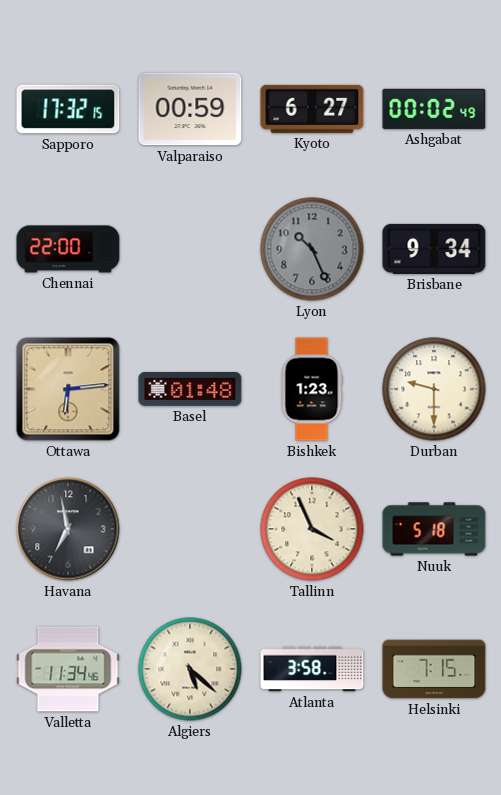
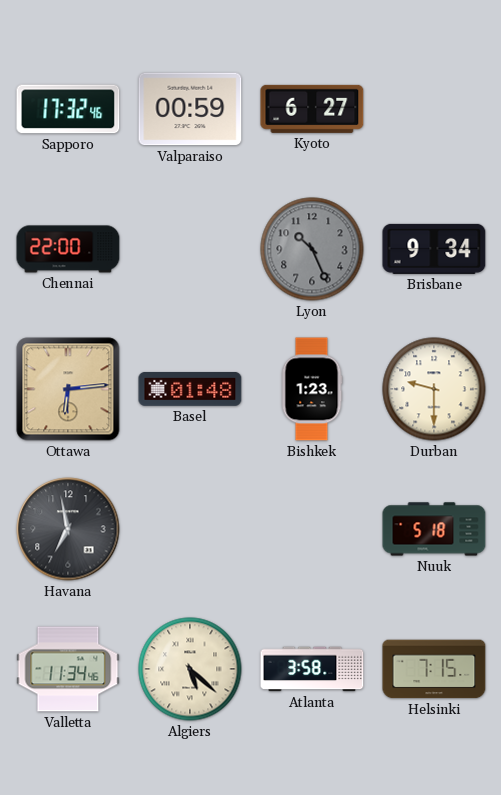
Sapporo: 17:32:15 -> 17:32:46 (68, 109)
Ashgabat: 00:02 -> none (434, 109)
Tallinn: 3:56 -> none (312, 529)
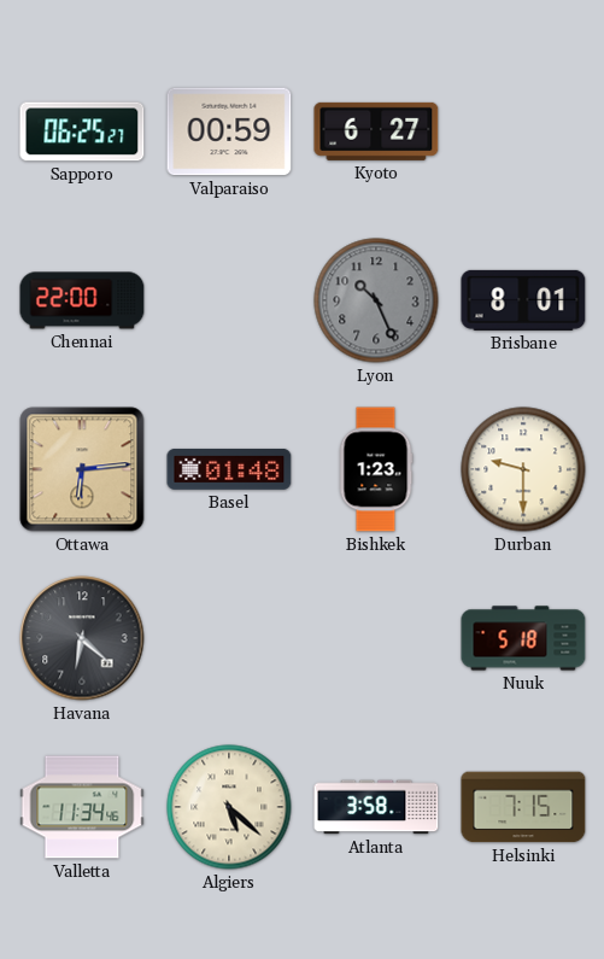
Sapporo: 17:32 -> 06:25 (82, 131)
Brisbane: 9:34 -> 8:01 (523, 300)
Havana: 6:58 -> 6:22 (82, 638)
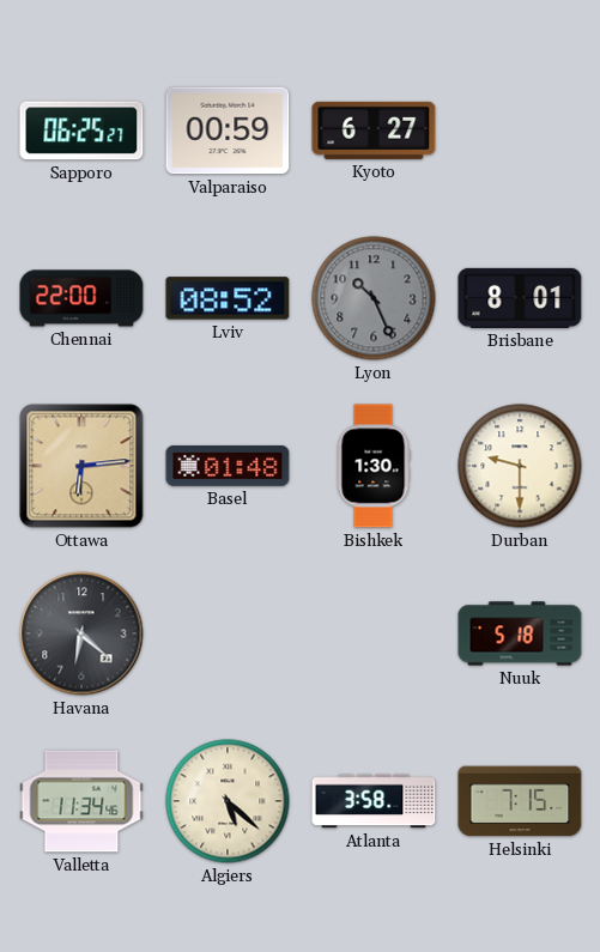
Lviv: none -> 08:52 (228, 298)
Bishkek: 1:23 -> 1:30 (374, 466)
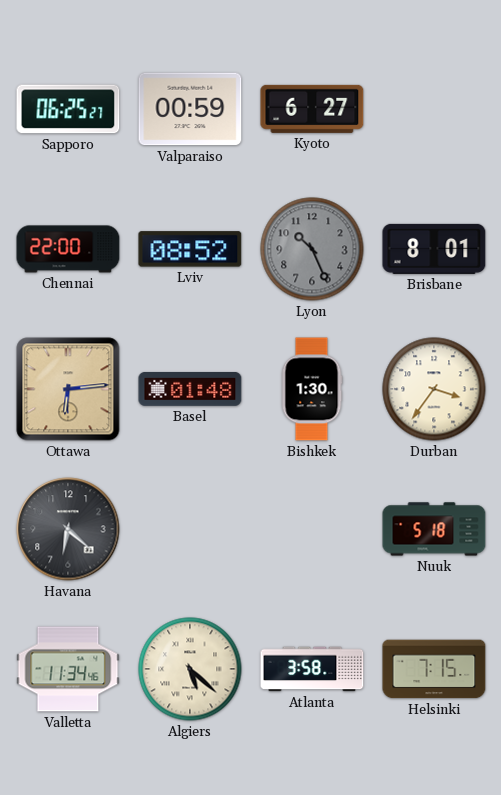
Durban: 9:30 -> 3:36 (434, 389)
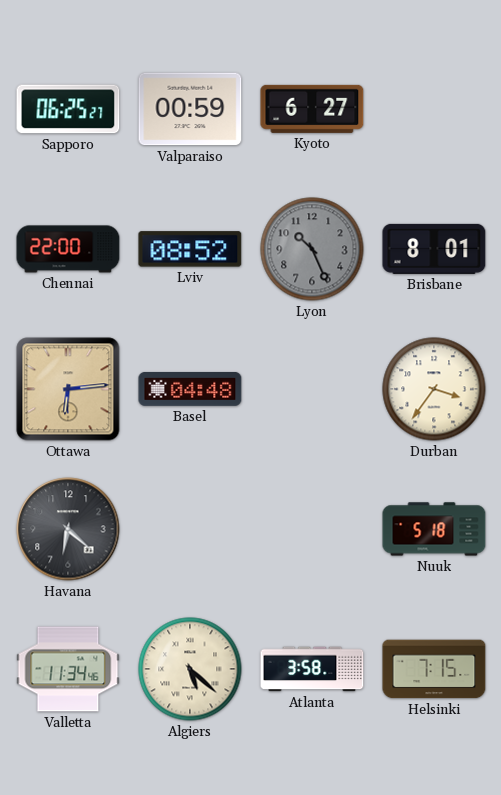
Basel: 01:48 -> 04:48 (190, 389)
Bishkek: 1:30 -> none (312, 389)
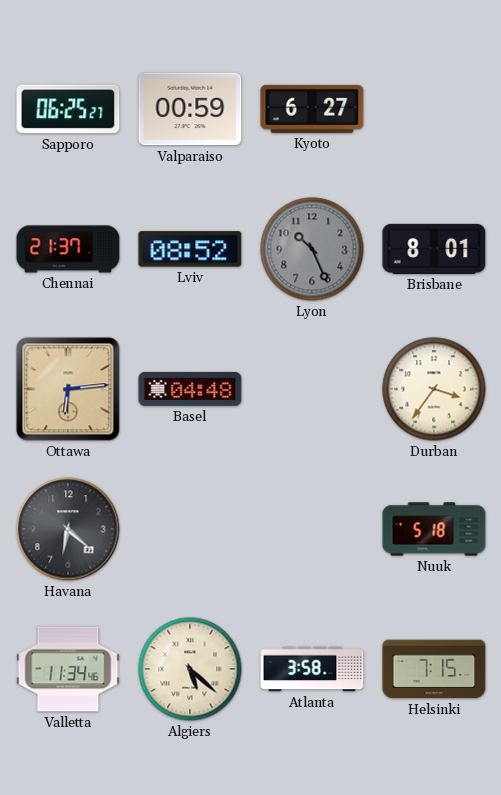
Chennai: 22:00 -> 21:37 (68, 249)
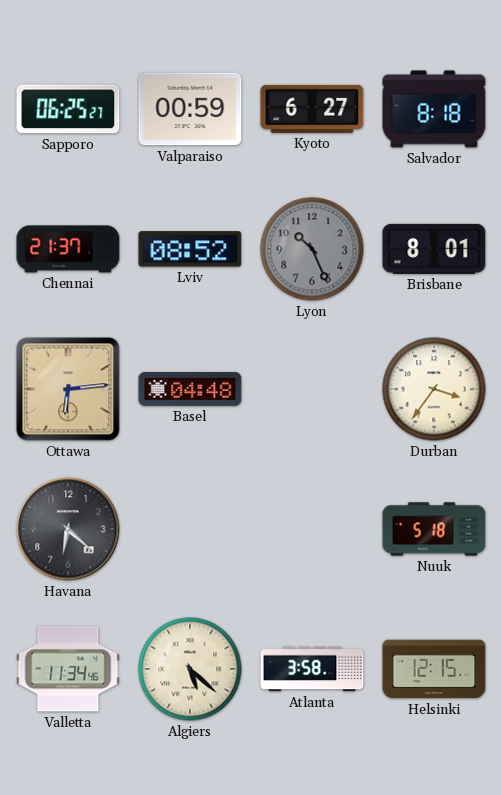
Salvador: none -> 8:18 (434, 109)
Helsinki: 7:15 -> 12:15 (434, 669)
